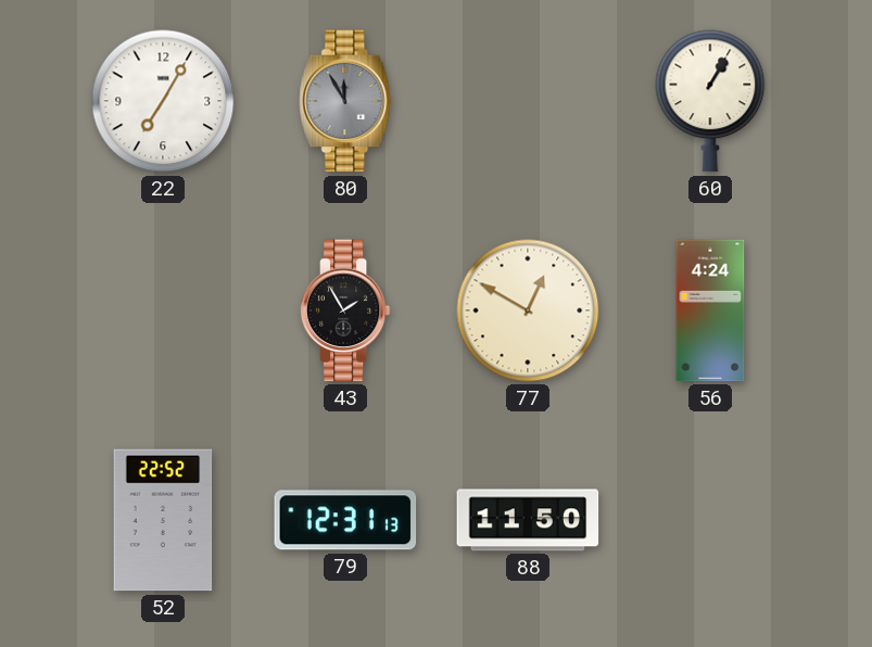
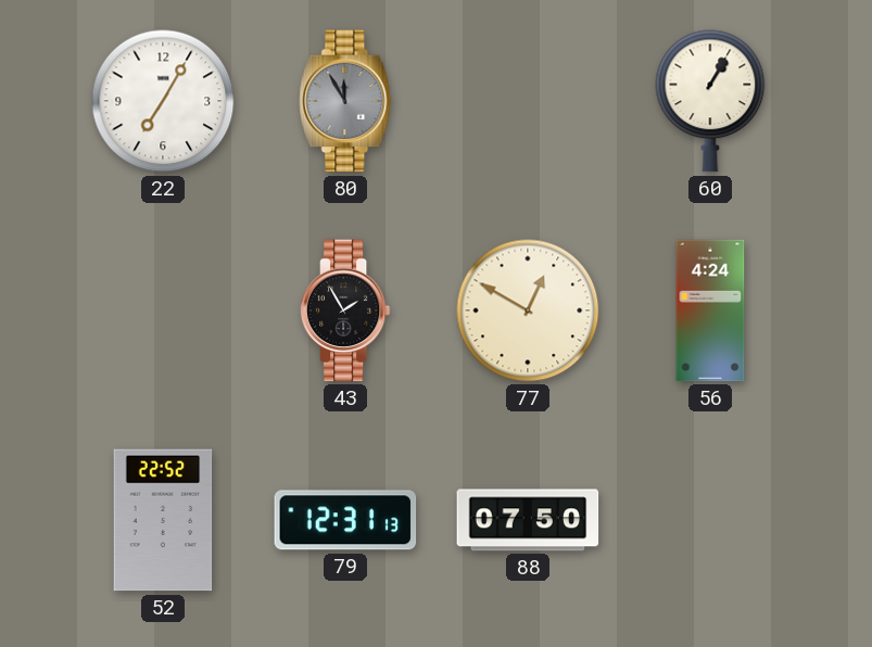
88: 11:50 -> 07:50 (528, 520)
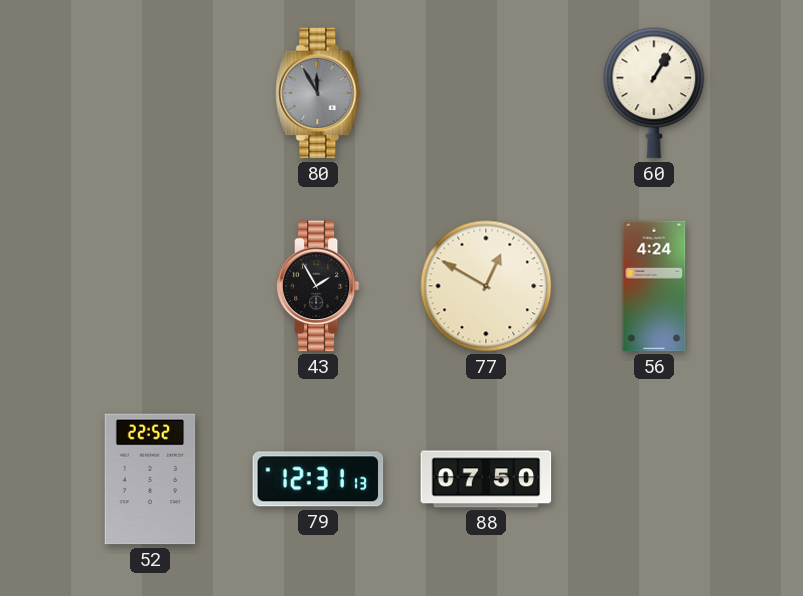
22: 7:05 -> none (163, 101)
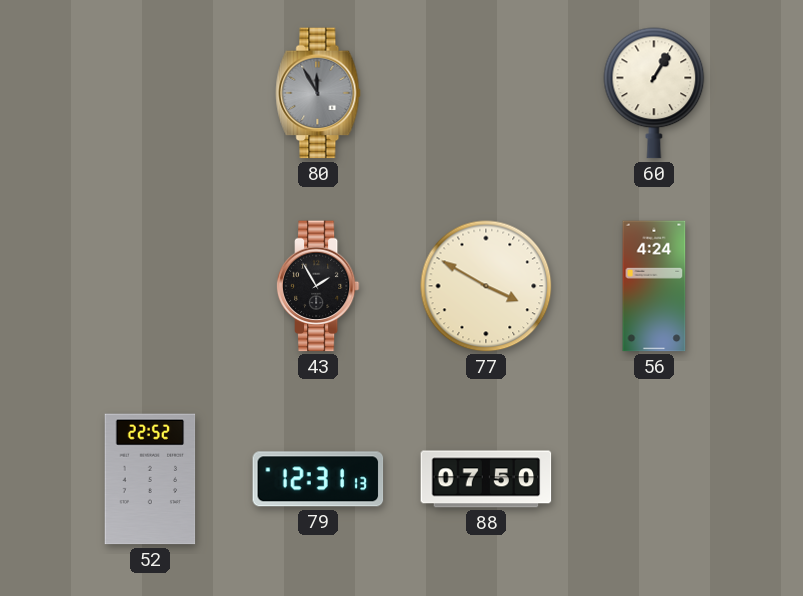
77: 12:50 -> 3:50 (486, 286)
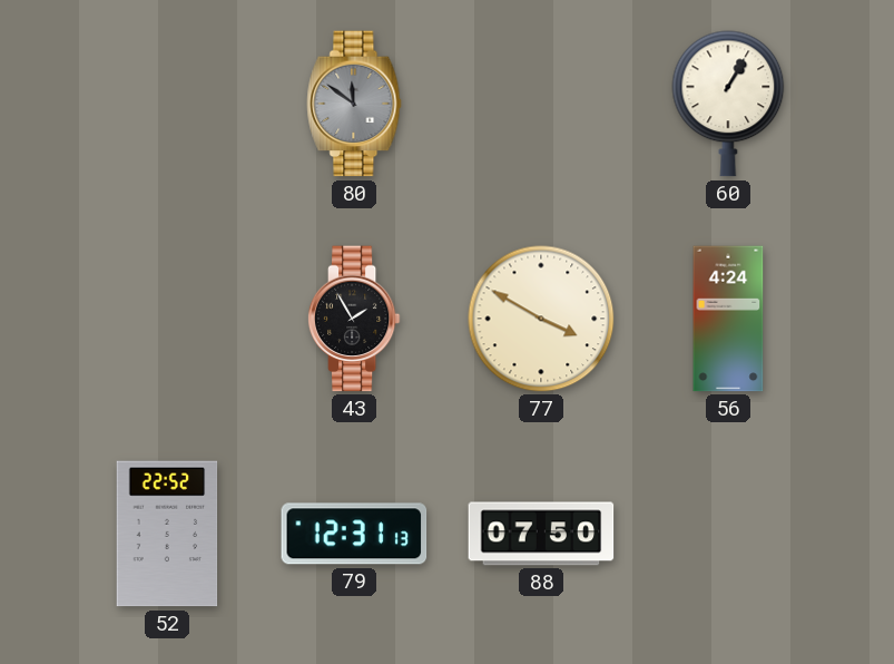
80: 11:55 -> 11:51 (354, 104)
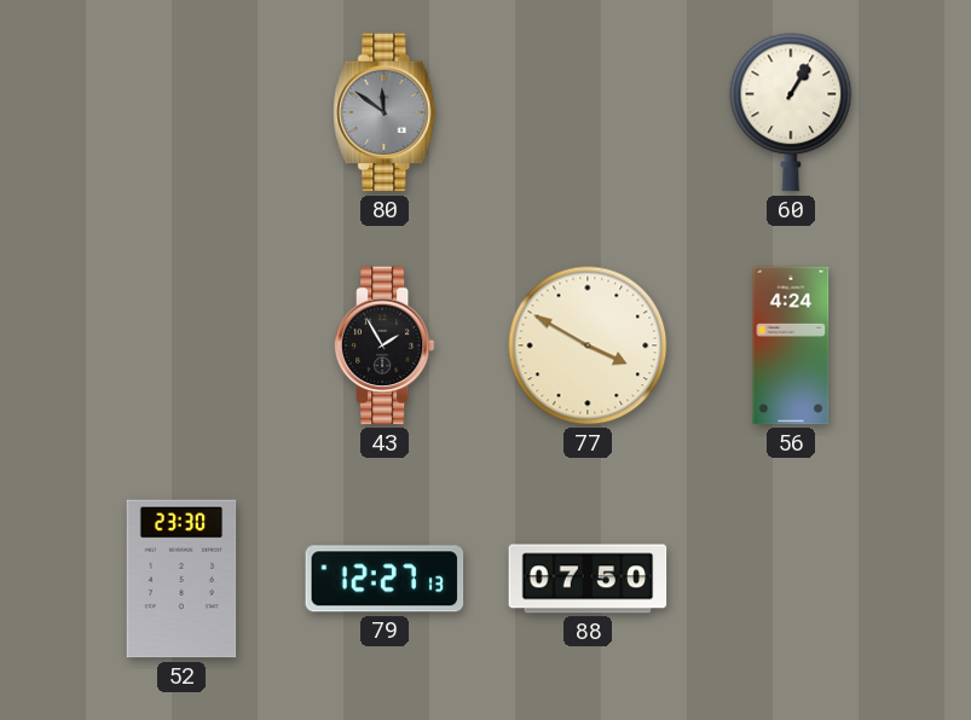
52: 22:52 -> 23:30 (181, 579)
79: 12:31 -> 12:27 (385, 579)
